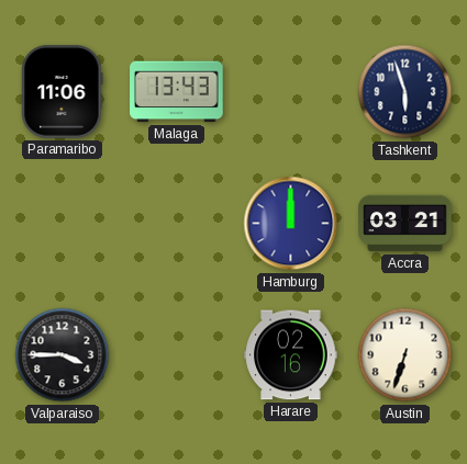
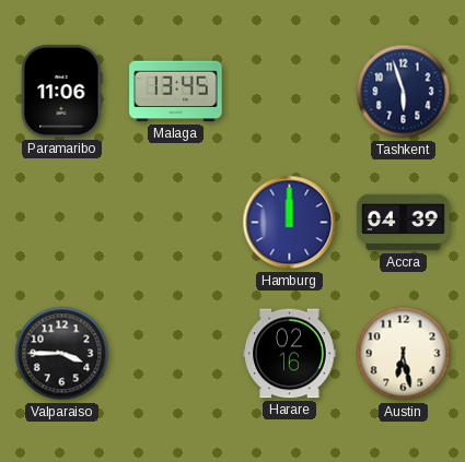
Malaga: 13:43 -> 13:45 (176, 92)
Accra: 03:21 -> 04:39 (404, 223)
Austin: 6:33 -> 6:28 (404, 354)
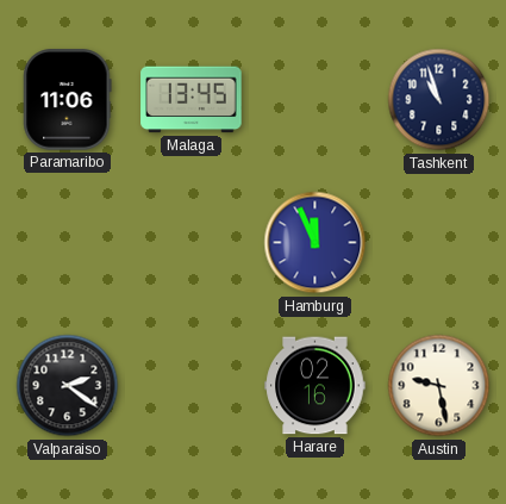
Tashkent: 5:57 -> 10:57 (439, 100)
Hamburg: 12:00 -> 11:56 (316, 243)
Accra: 04:39 -> none (404, 223)
Valparaiso: 3:45 -> 2:21 (68, 386)
Austin: 6:28 -> 9:28 (439, 386)
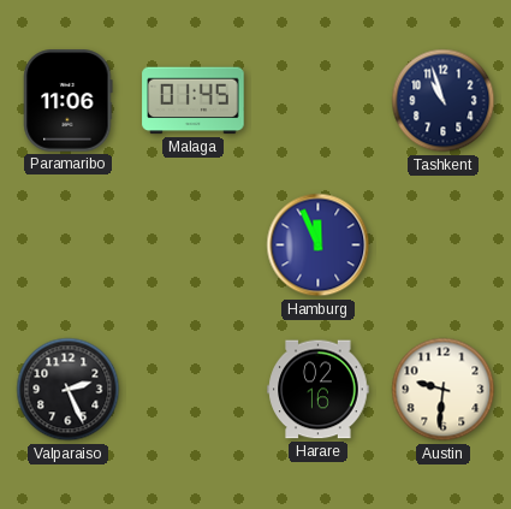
Malaga: 13:45 -> 01:45 (194, 101)
Valparaiso: 2:21 -> 2:26 (69, 390)
Austin: 9:28 -> 9:31 (444, 390)
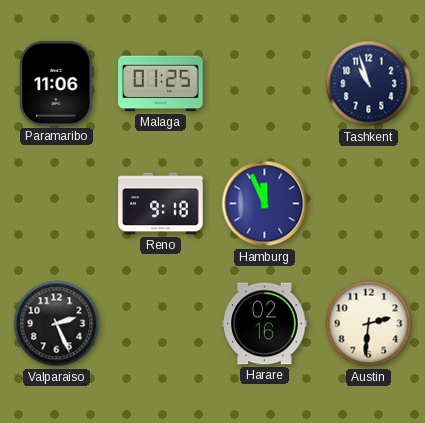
Malaga: 01:45 -> 01:25 (161, 84)
Reno: none -> 9:18 (161, 204)
Austin: 9:31 -> 2:31 (369, 324)
